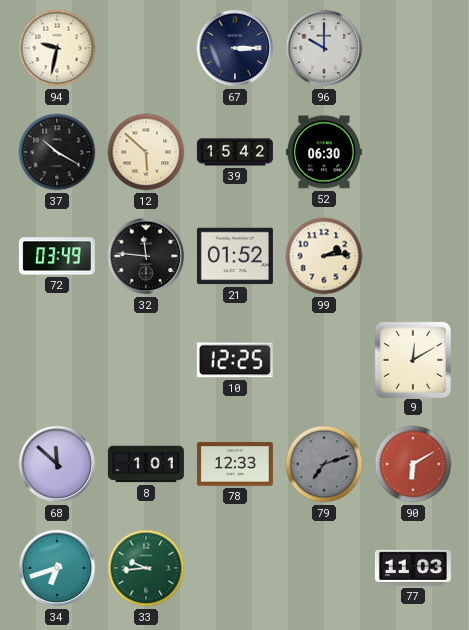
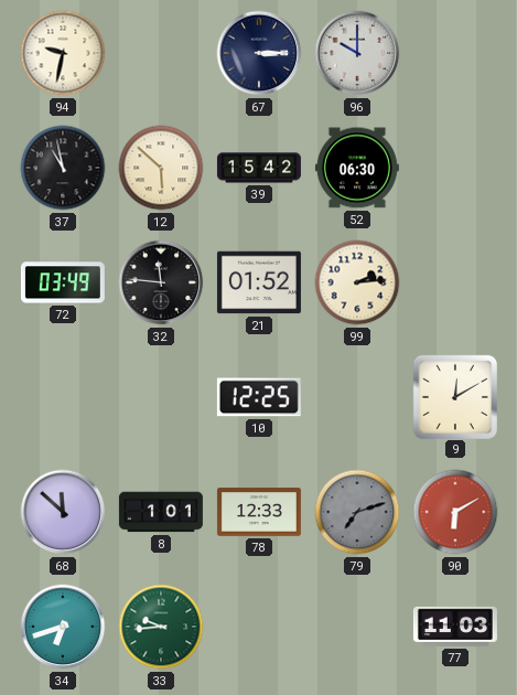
37: 10:20 -> 10:58 (63, 168)
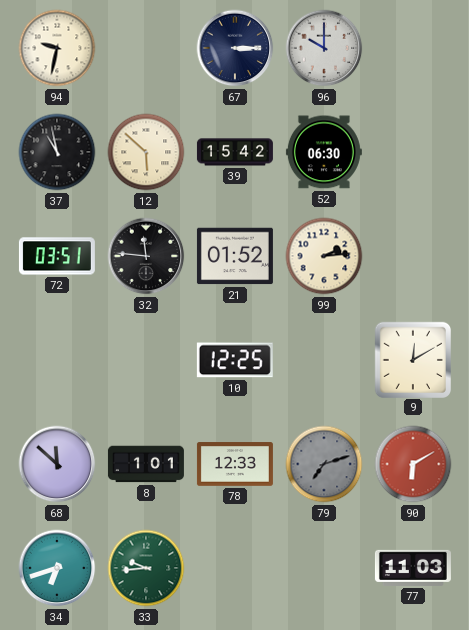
72: 03:49 -> 03:51 (57, 256)
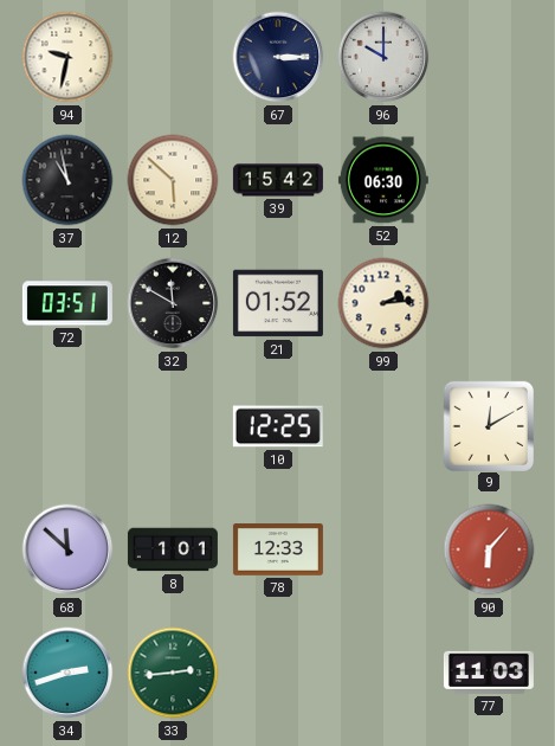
32: 11:46 -> 11:50 (173, 303)
79: 7:12 -> none (324, 464)
90: 6:10 -> 6:07 (489, 549)
34: 6:42 -> 2:42 (67, 673)
33: 9:44 -> 2:44 (173, 673)
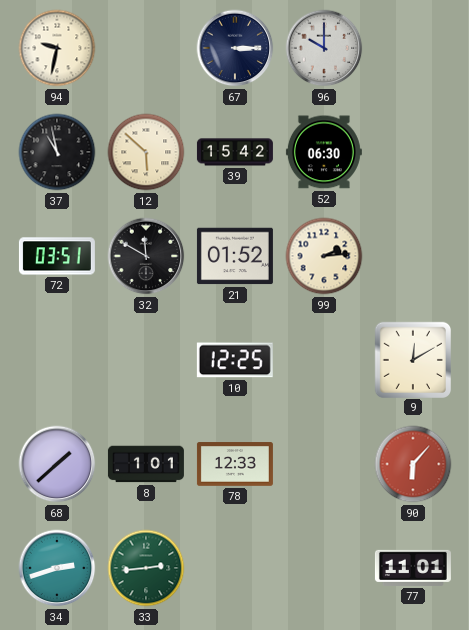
68: 11:52 -> 1:38 (57, 464)
77: 11:03 -> 11:01 (413, 568)
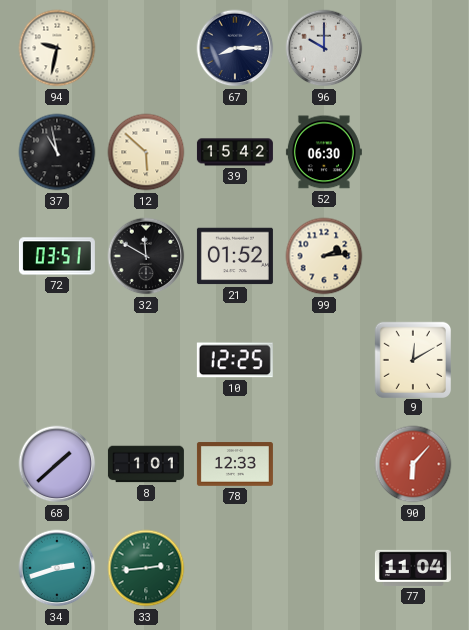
67: 3:15 -> 8:15 (235, 48)
77: 11:01 -> 11:04 (413, 568)
